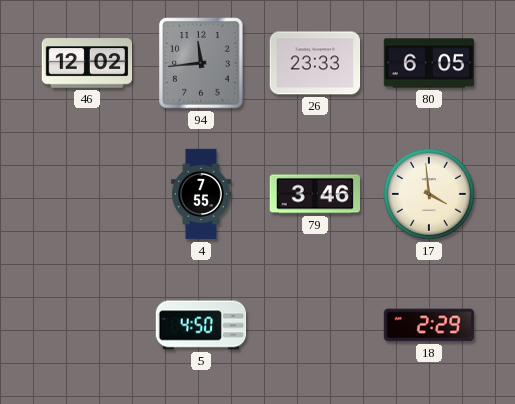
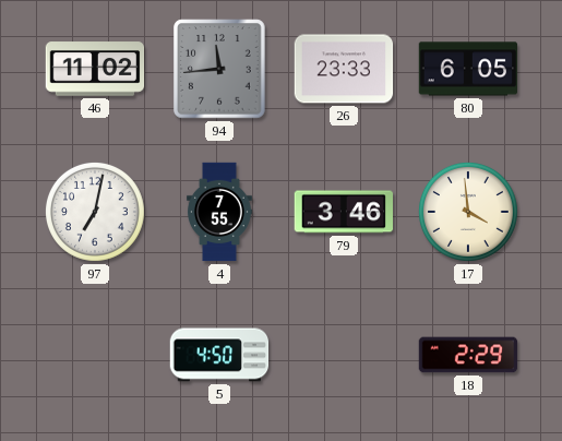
46: 12:02 -> 11:02 (95, 69)
97: none -> 7:02 (95, 212)
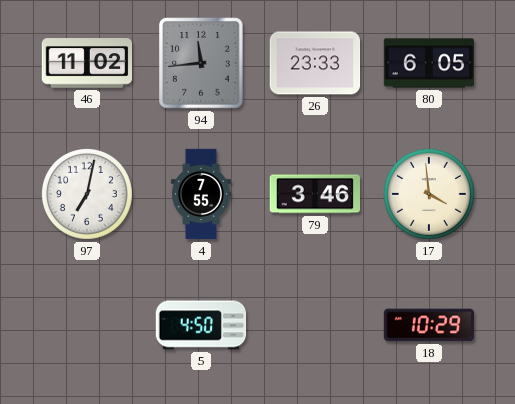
18: 2:29 -> 10:29 (429, 325)
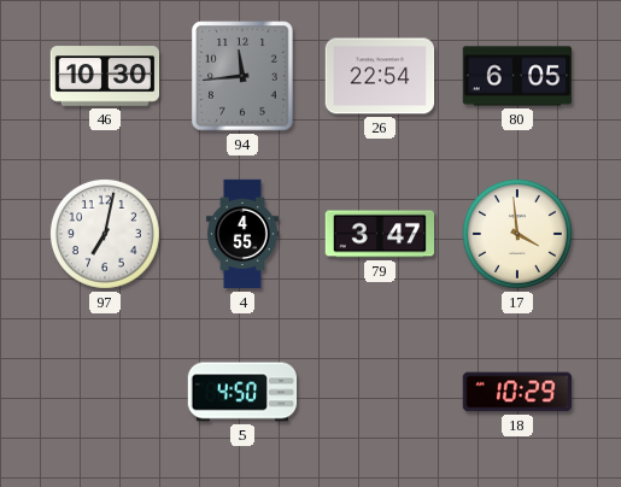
46: 11:02 -> 10:30 (105, 76)
26: 23:33 -> 22:54 (380, 76)
4: 7:55 -> 4:55 (242, 234)
79: 3:46 -> 3:47 (380, 234)
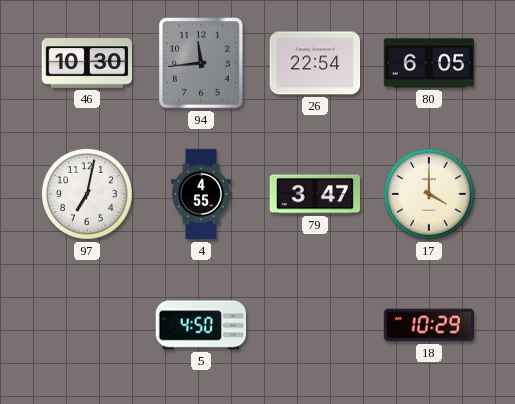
17: 3:59 -> 4:00 (429, 194)
